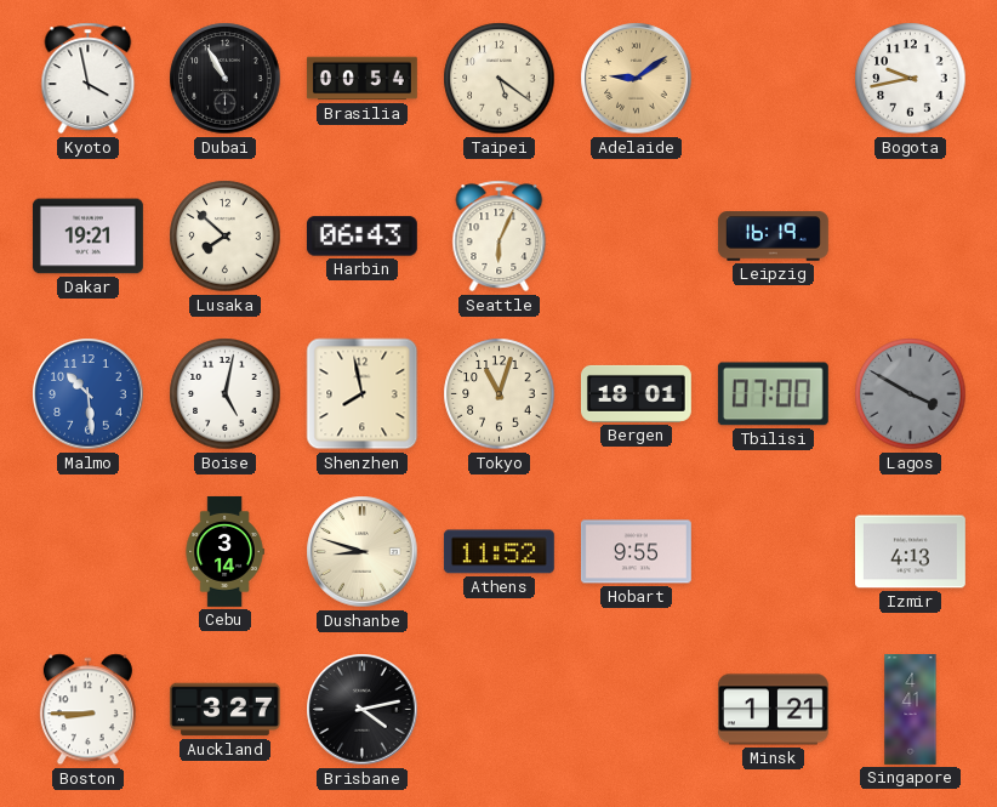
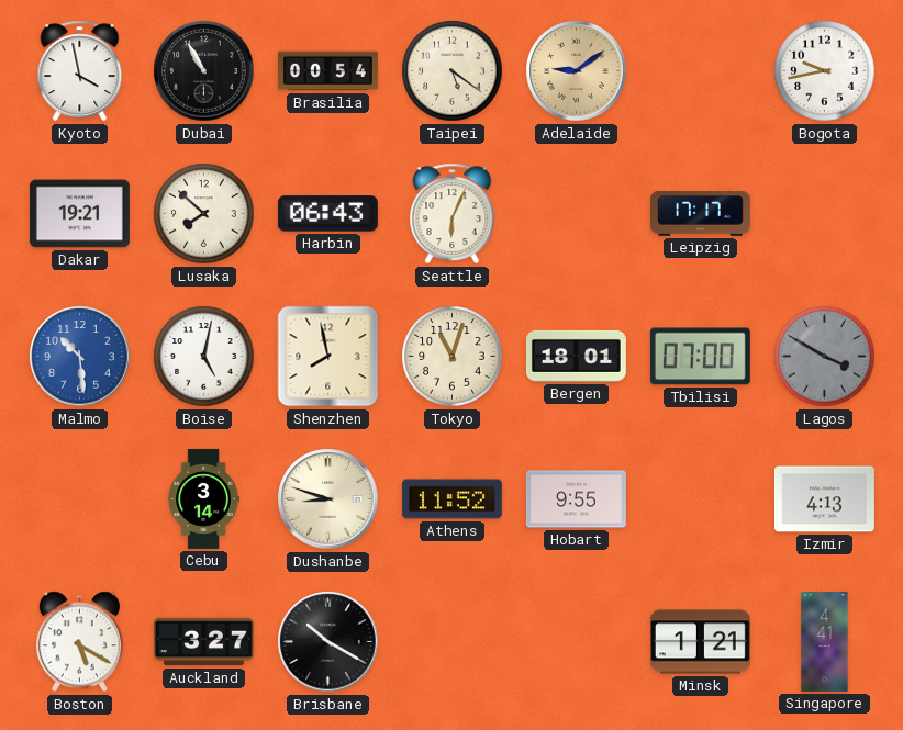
Leipzig: 16:19 -> 17:17 (700, 214)
Boston: 8:45 -> 5:20 (79, 642)
Brisbane: 4:13 -> 10:20 (328, 642)
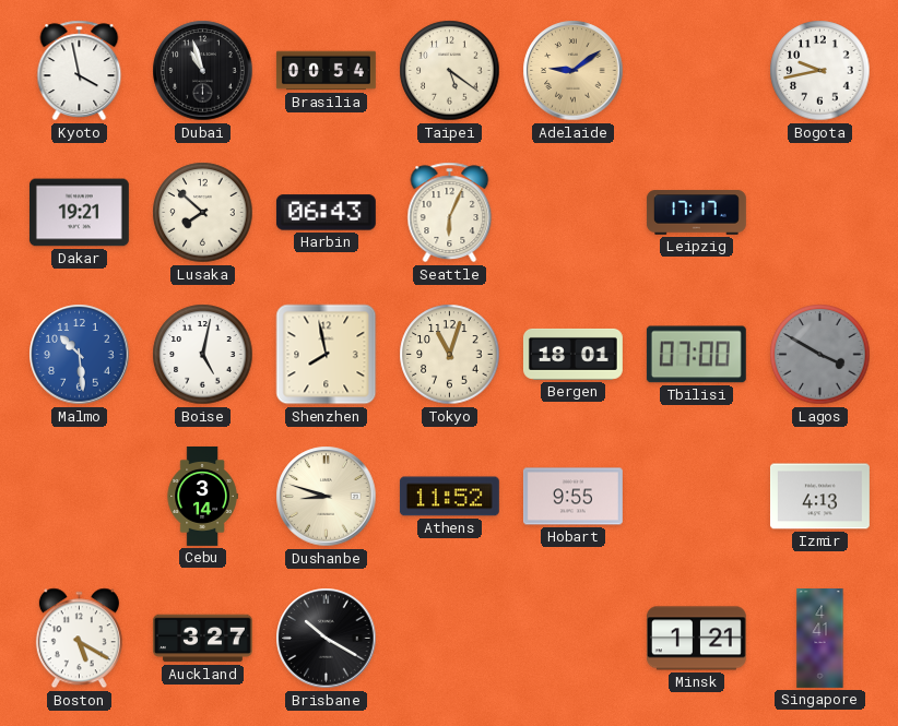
Dubai: 10:55 -> 10:57 (203, 71)
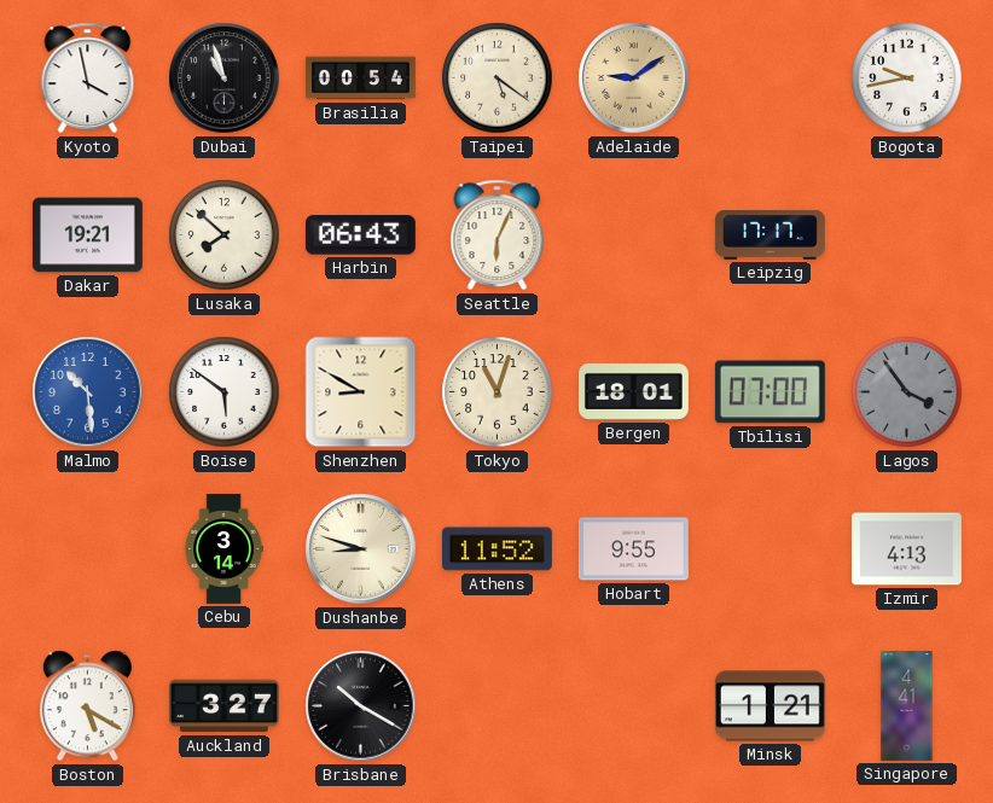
Boise: 5:02 -> 5:51 (225, 392)
Shenzhen: 7:58 -> 8:50 (361, 392)
Lagos: 3:50 -> 3:54 (907, 392)
